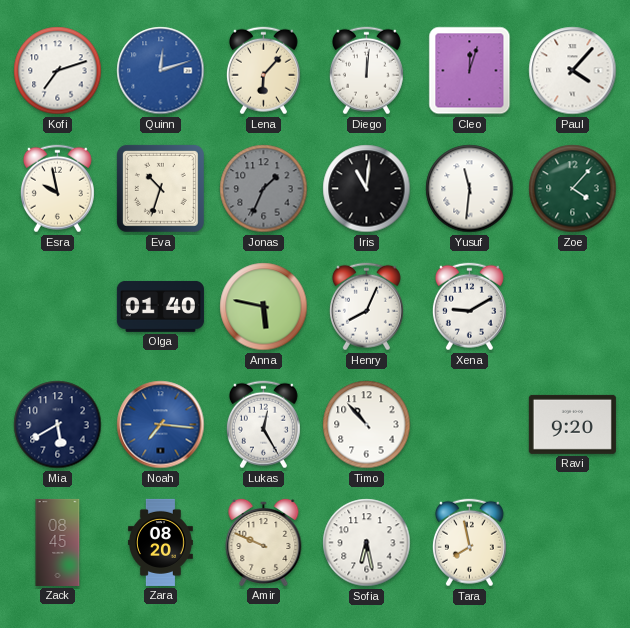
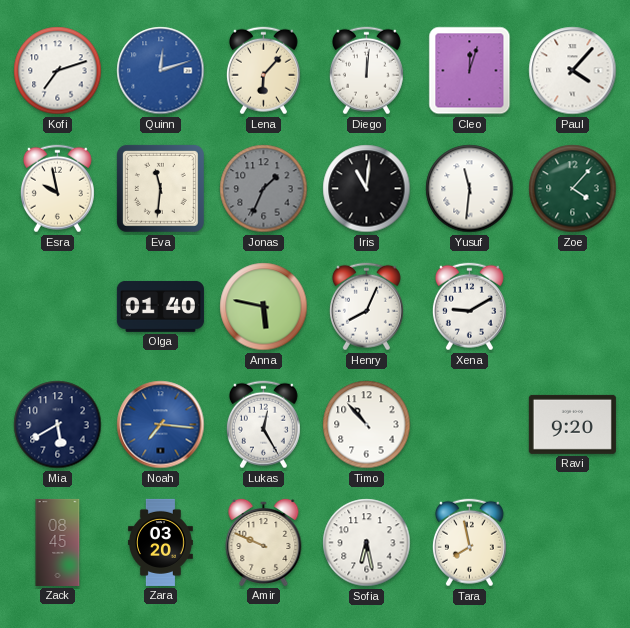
Eva: 10:33 -> 11:31 (160, 188)
Zara: 08:20 -> 03:20 (161, 542)
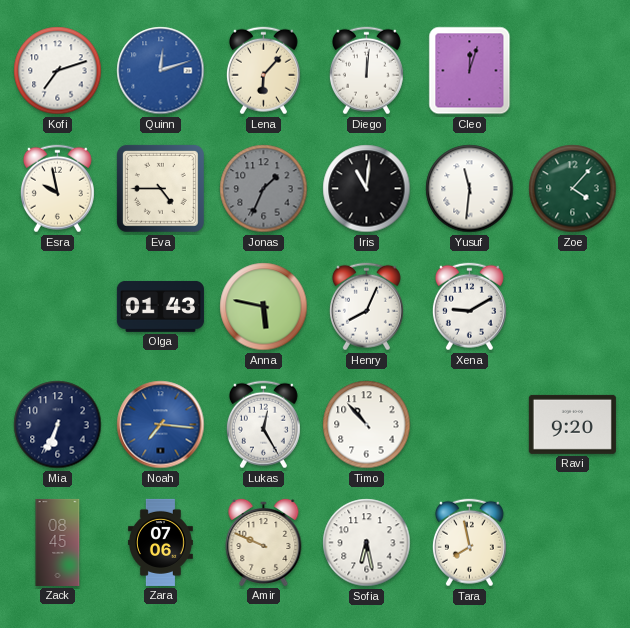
Paul: 4:07 -> none (573, 71)
Eva: 11:31 -> 4:45 (160, 188)
Olga: 01:40 -> 01:43 (160, 306)
Mia: 5:40 -> 6:34 (58, 425)
Zara: 03:20 -> 07:06 (161, 542)
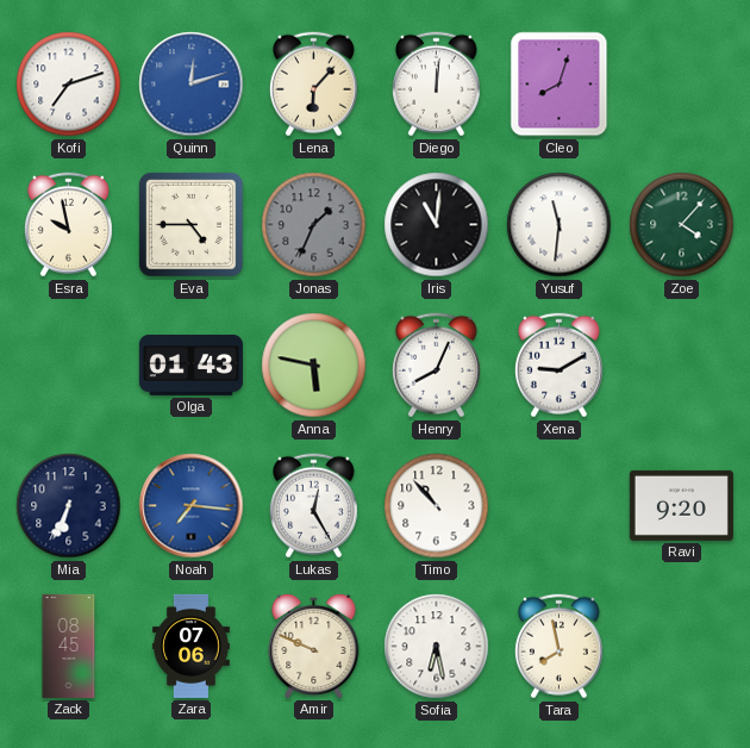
Cleo: 12:03 -> 8:03 (560, 85)
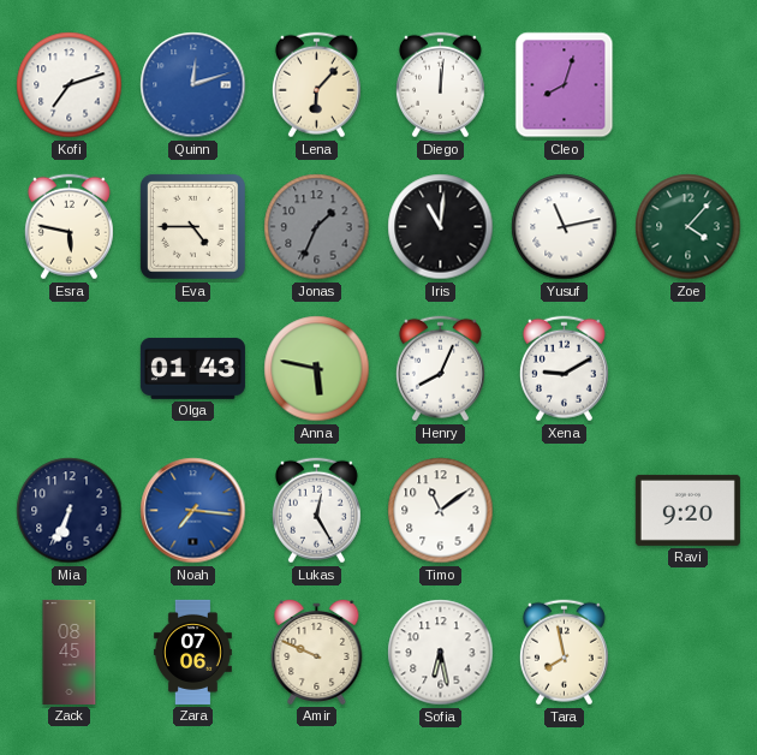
Esra: 9:58 -> 5:47 (68, 227)
Yusuf: 11:31 -> 11:13 (565, 227)
Timo: 10:53 -> 11:09 (441, 511)
